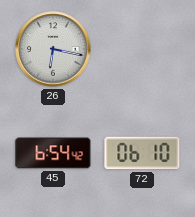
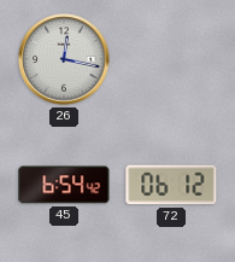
26: 6:17 -> 12:17 (64, 59)
72: 06:10 -> 06:12 (171, 185)
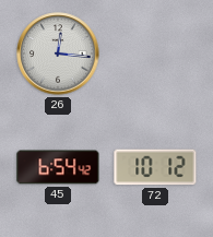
26: 12:17 -> 12:16 (58, 54)
72: 06:12 -> 10:12 (155, 167)
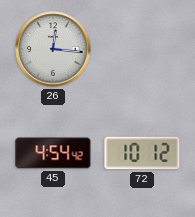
45: 6:54 -> 4:54 (53, 153)
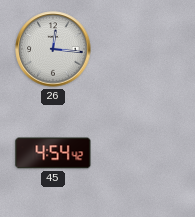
72: 10:12 -> none (142, 153)
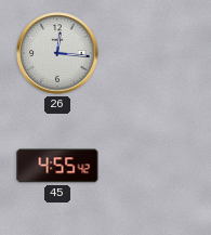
45: 4:54 -> 4:55 (57, 166)
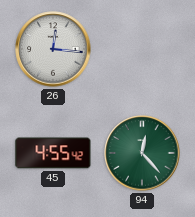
94: none -> 12:23 (142, 153)
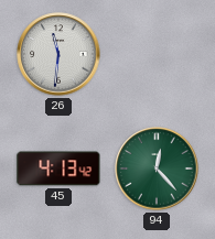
26: 12:16 -> 11:31 (58, 54)
45: 4:55 -> 4:13 (58, 169)
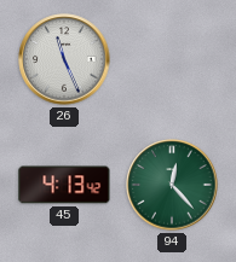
26: 11:31 -> 11:26 (64, 59)
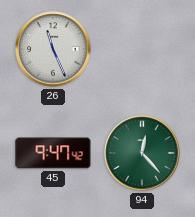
45: 4:13 -> 9:47 (53, 153)
